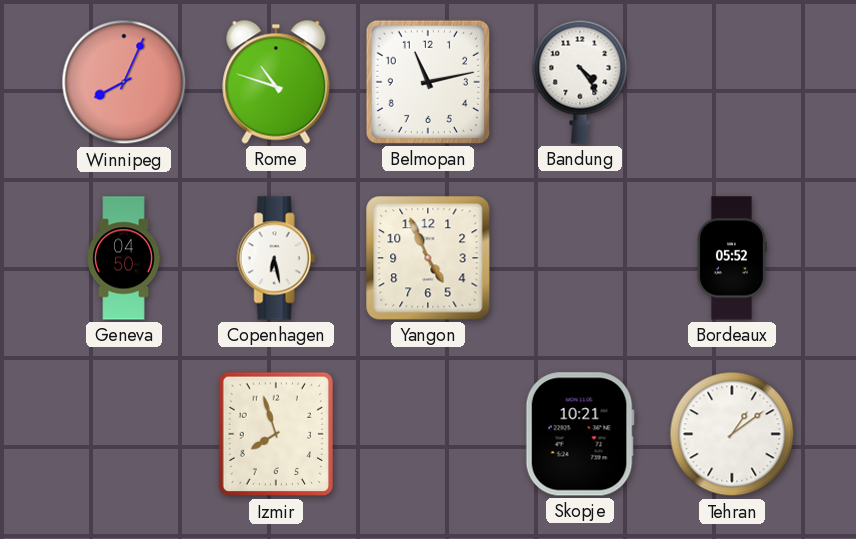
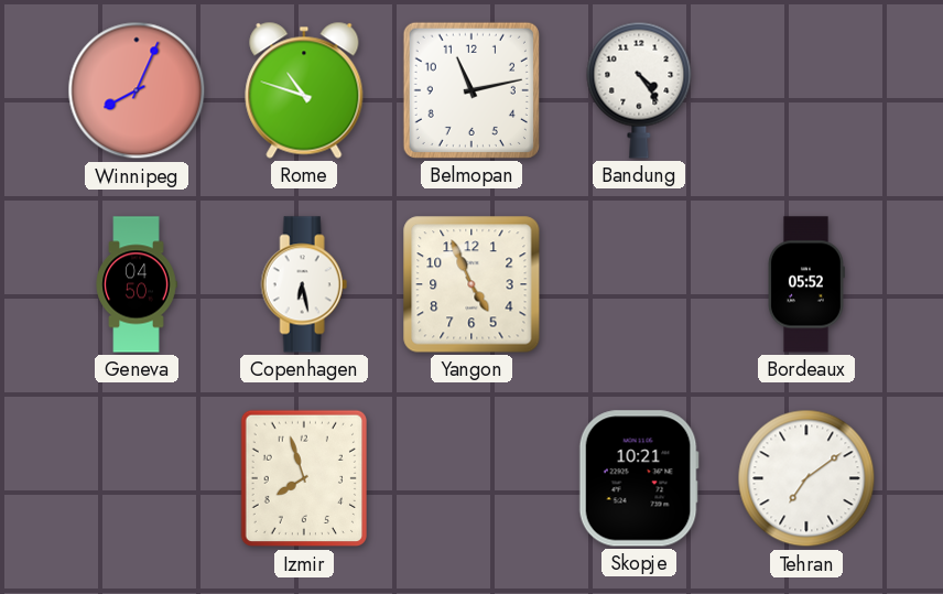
Tehran: 1:09 -> 7:09 (806, 478)
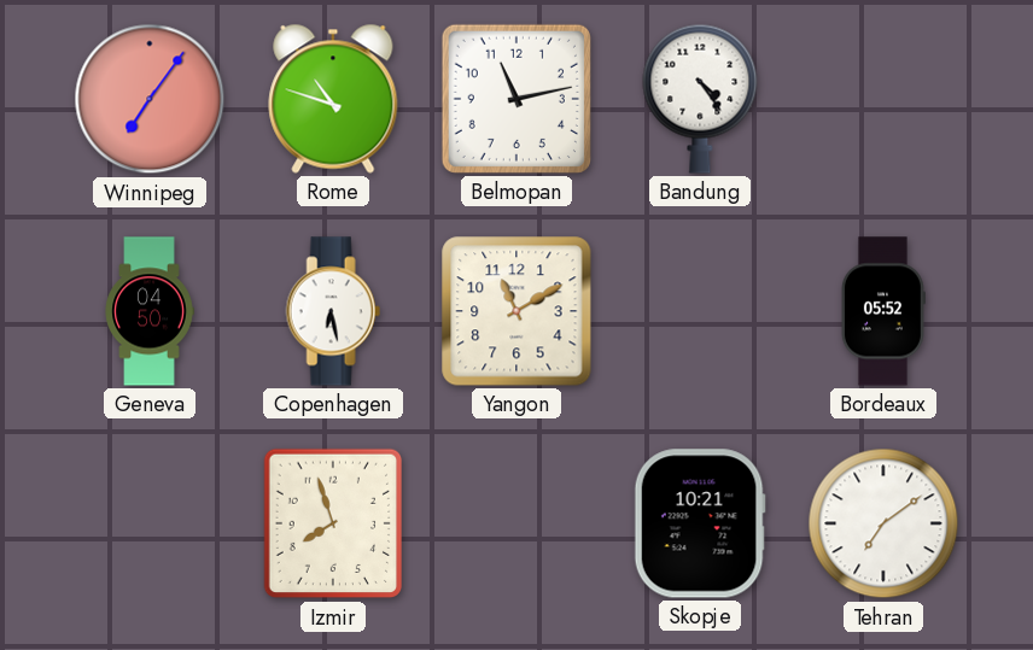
Winnipeg: 8:04 -> 7:06 (150, 99)
Yangon: 4:56 -> 11:10 (516, 311)
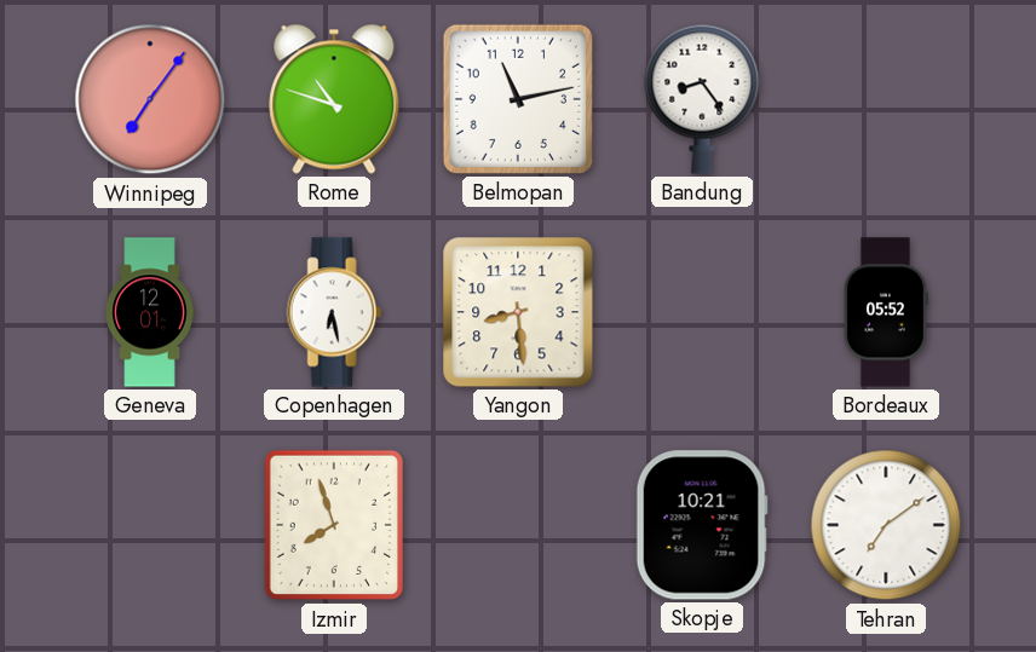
Bandung: 4:24 -> 8:24 (702, 99)
Geneva: 04:50 -> 12:01 (150, 312)
Yangon: 11:10 -> 8:29 (518, 312)
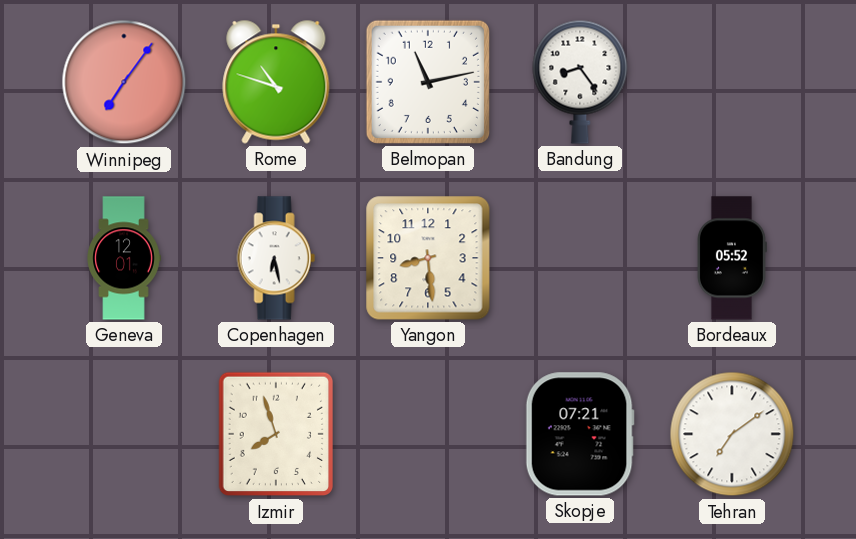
Skopje: 10:21 -> 07:21 (580, 434)
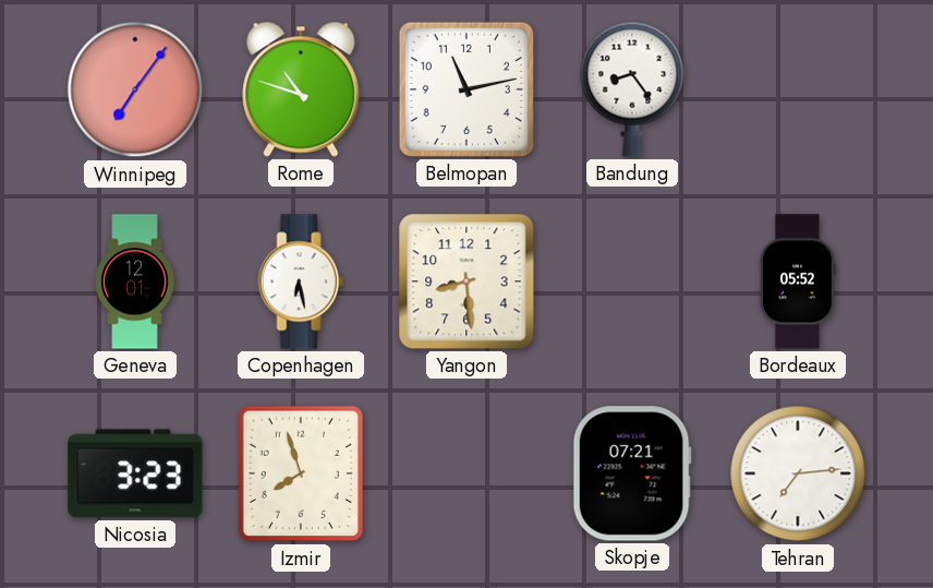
Nicosia: none -> 3:23 (135, 473)
Tehran: 7:09 -> 7:14 (798, 473)
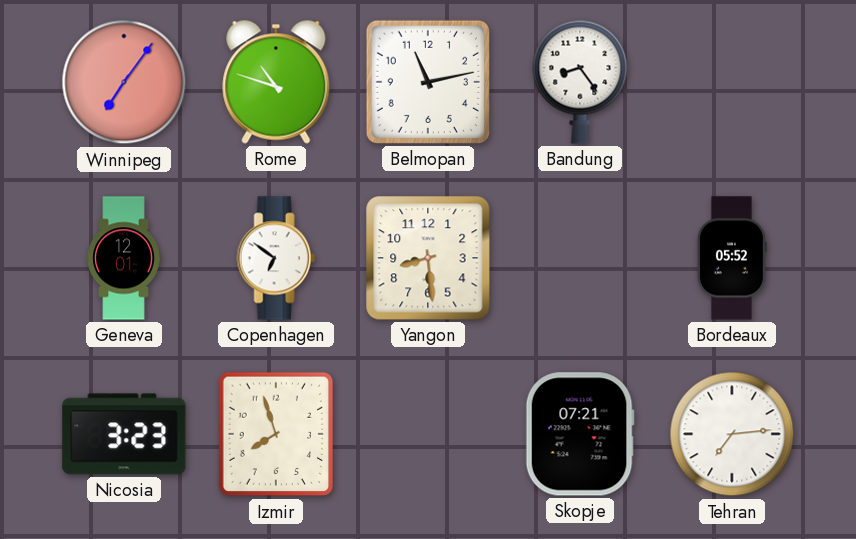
Copenhagen: 6:28 -> 6:51 (276, 258)
